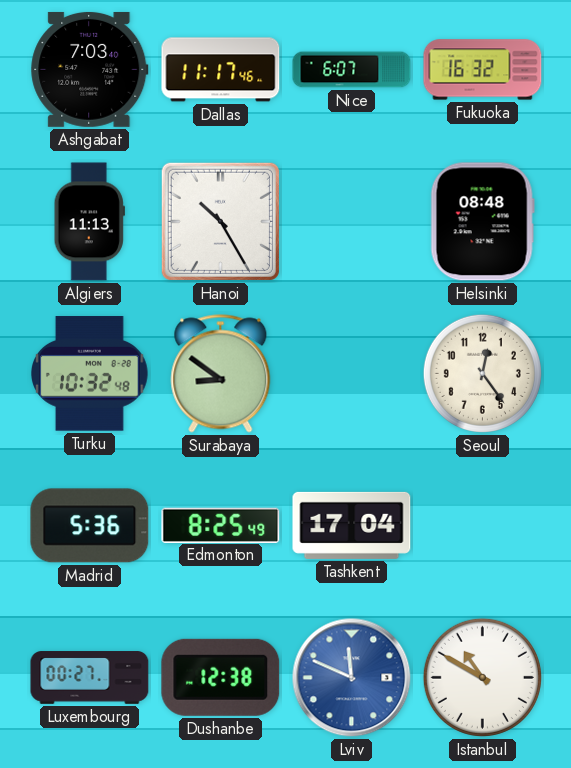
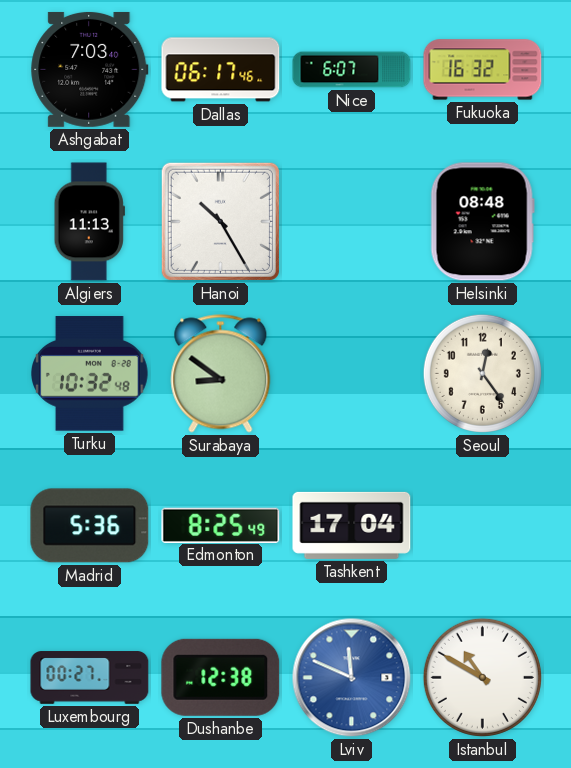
Dallas: 11:17 -> 06:17 (221, 70)
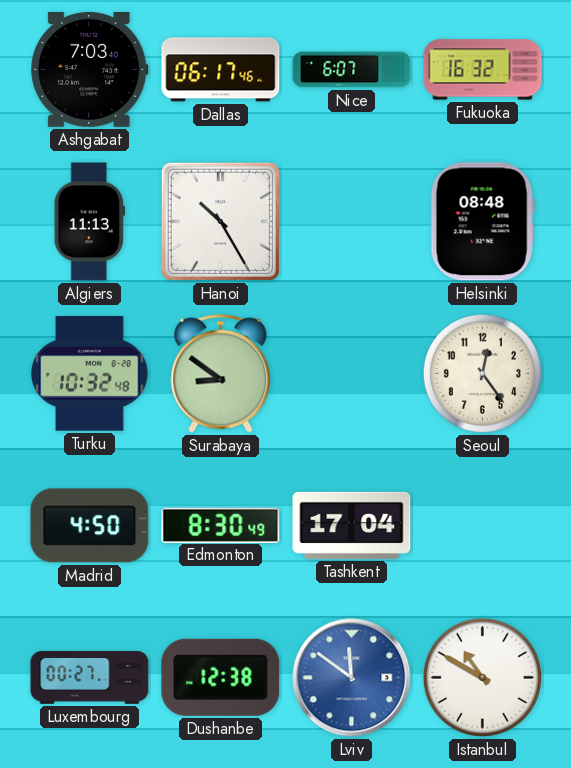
Madrid: 5:36 -> 4:50 (90, 526)
Edmonton: 8:25 -> 8:30 (221, 525)
Lviv: 11:49 -> 11:51 (352, 678)
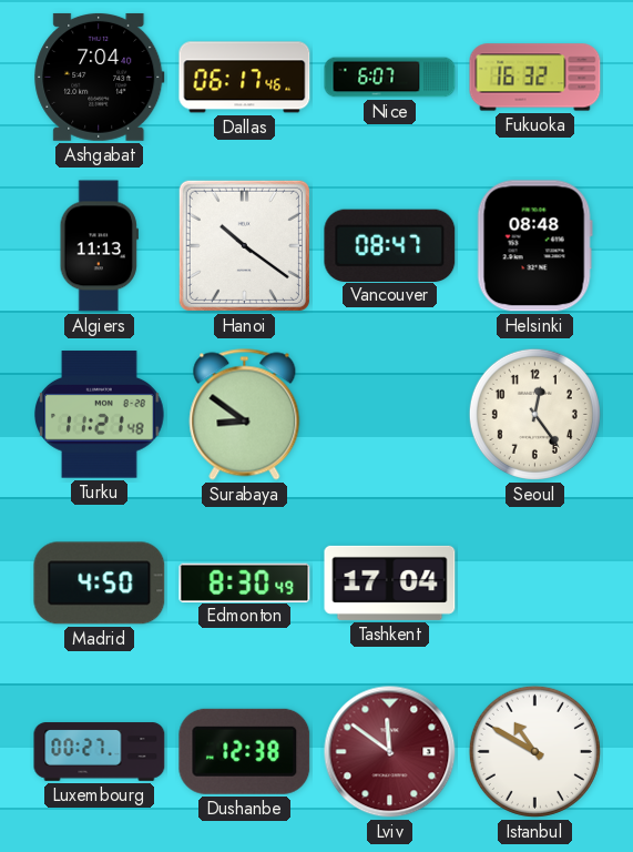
Ashgabat: 7:03 -> 7:04 (100, 77)
Hanoi: 10:25 -> 10:21 (244, 245)
Vancouver: none -> 08:47 (390, 245)
Turku: 10:32 -> 11:21 (100, 415)
Lviv dial: blue -> burgundy (390, 752)
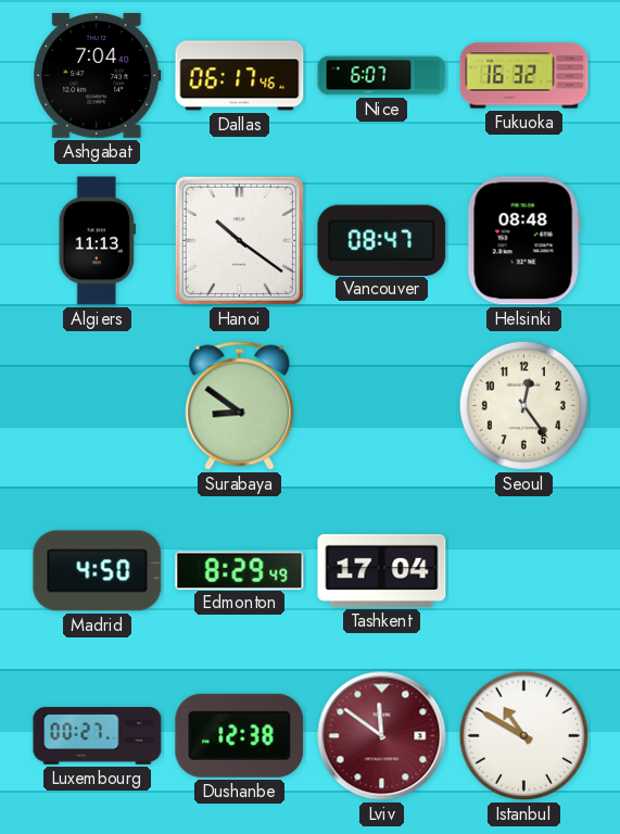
Turku: 11:21 -> none (100, 415)
Edmonton: 8:30 -> 8:29 (240, 570)
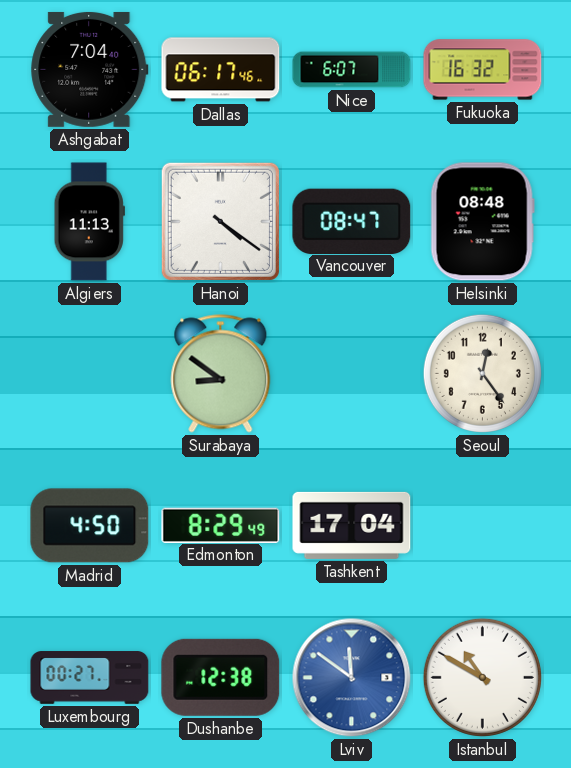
Hanoi: 10:21 -> 4:21 (220, 221)
Lviv dial: burgundy -> blue (352, 678)
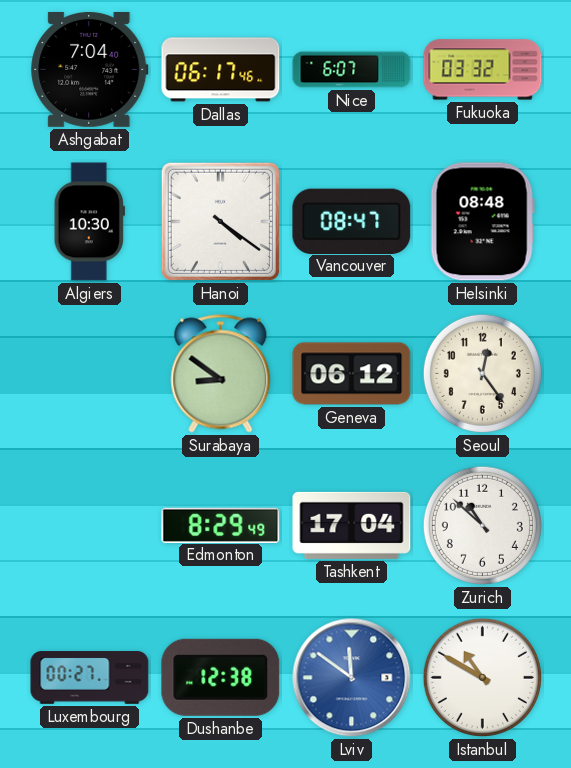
Fukuoka: 16:32 -> 03:32 (483, 70)
Algiers: 11:13 -> 10:30 (89, 222)
Geneva: none -> 06:12 (352, 374)
Madrid: 4:50 -> none (90, 526)
Zurich: none -> 10:52 (482, 525)
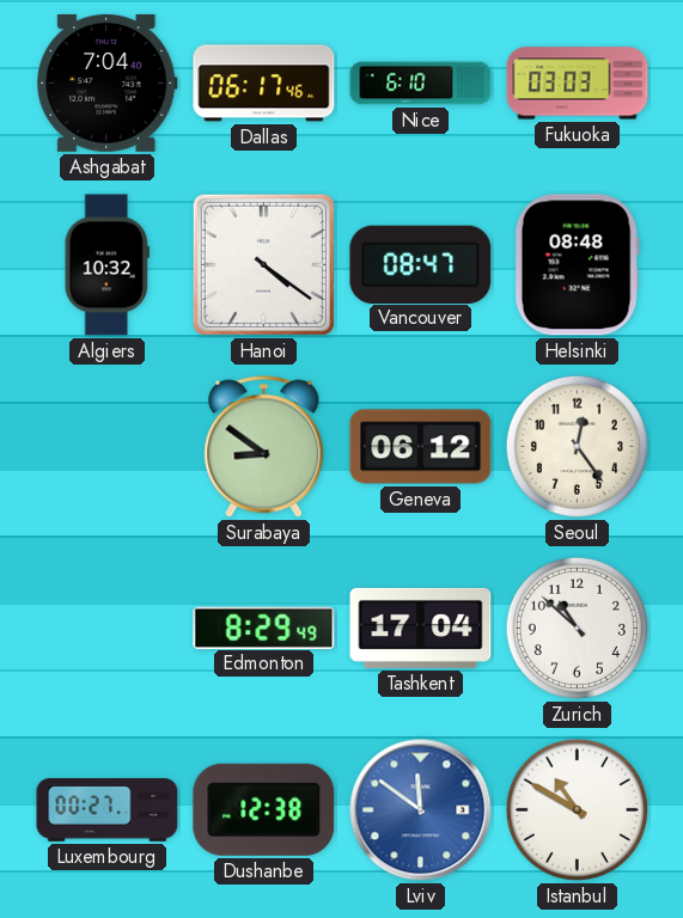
Nice: 6:07 -> 6:10 (421, 84)
Fukuoka: 03:32 -> 03:03 (578, 84)
Algiers: 10:30 -> 10:32 (106, 265)
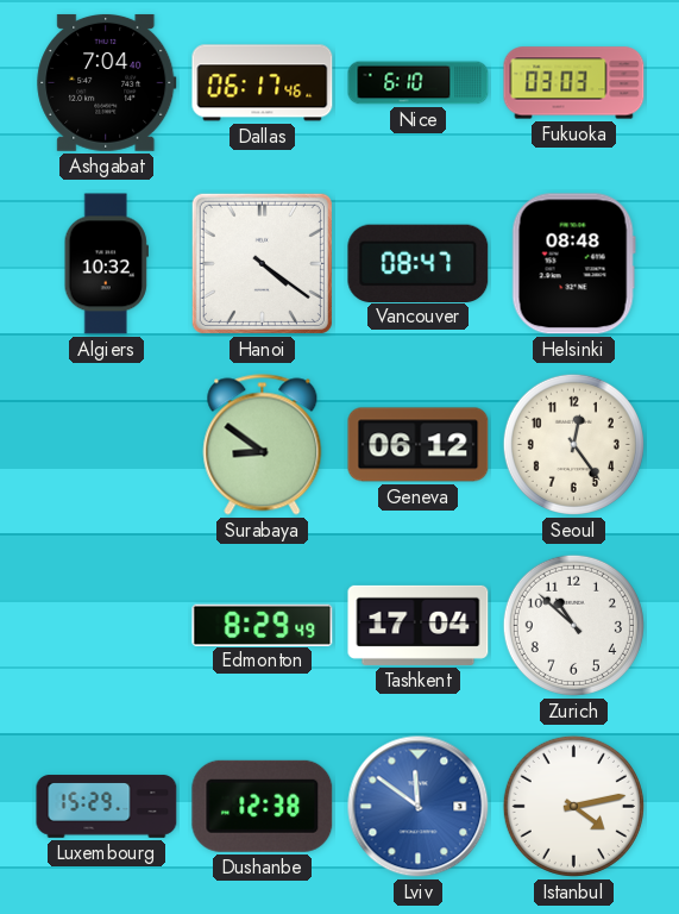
Luxembourg: 00:27 -> 15:29 (107, 807)
Istanbul: 10:50 -> 4:13 (573, 806)
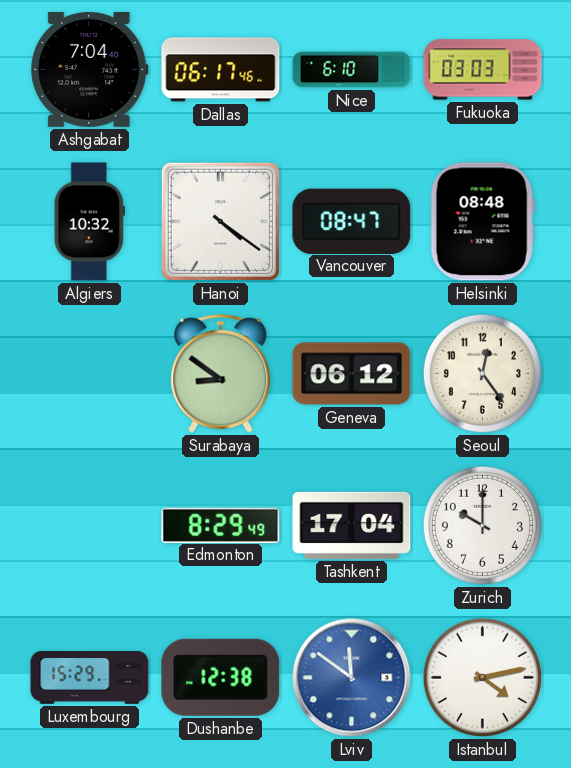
Zurich: 10:52 -> 10:00 (482, 525)
